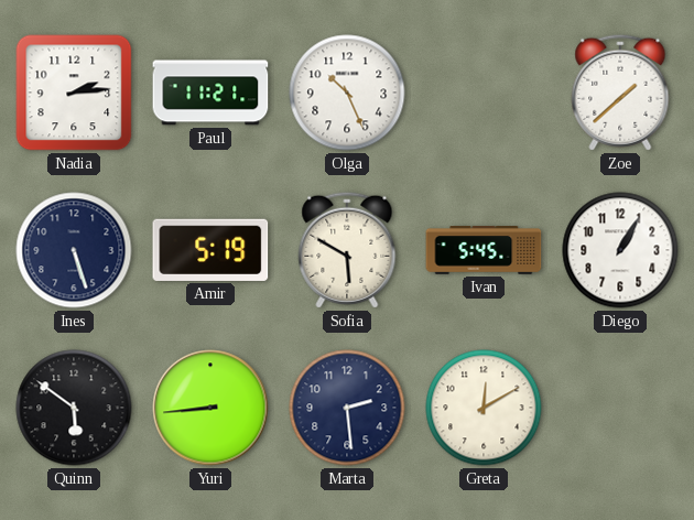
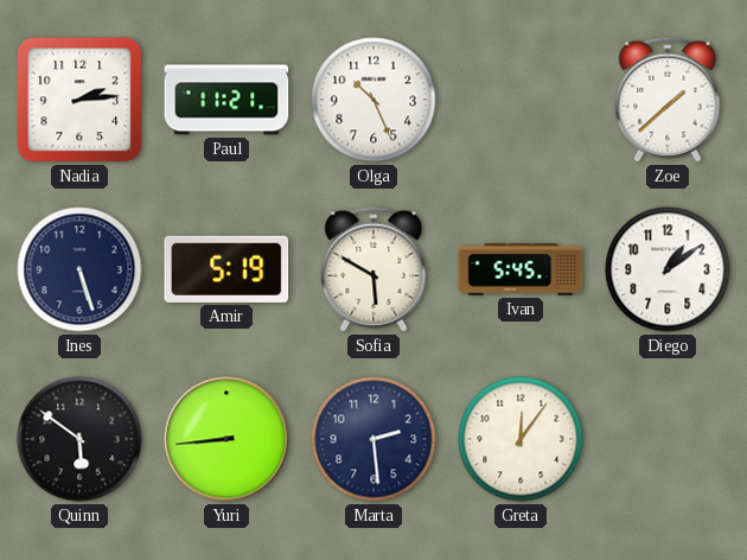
Diego: 1:05 -> 1:09 (668, 269)
Greta: 12:10 -> 12:06 (521, 439)
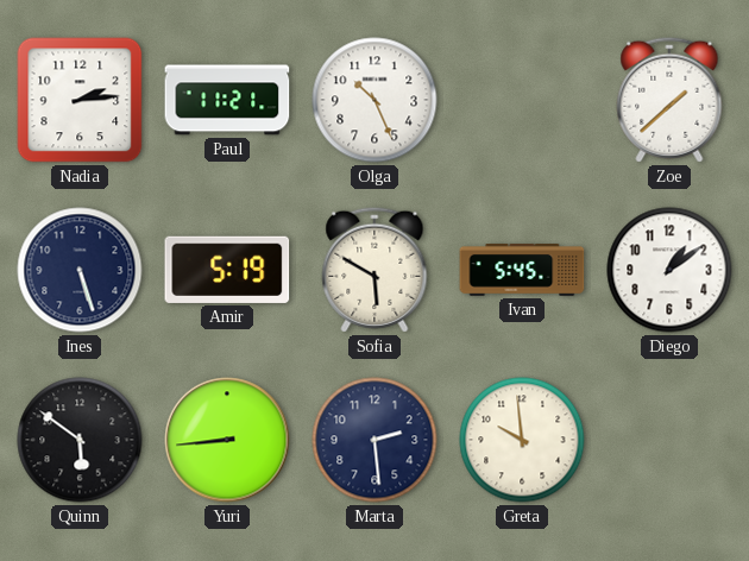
Greta: 12:06 -> 9:59 (522, 440)
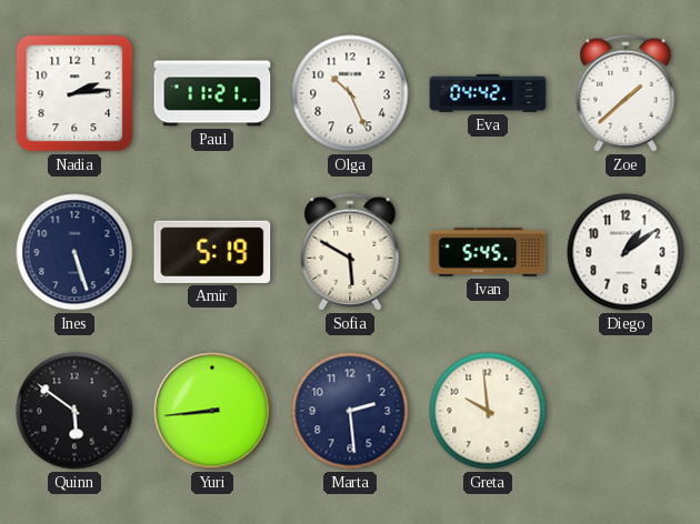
Eva: none -> 04:42 (488, 93)
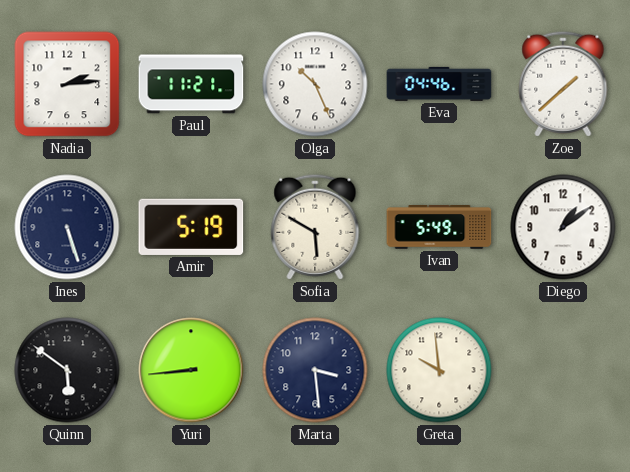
Eva: 04:42 -> 04:46 (439, 84)
Ivan: 5:45 -> 5:49 (439, 228)
Marta: 2:29 -> 3:29 (315, 370)
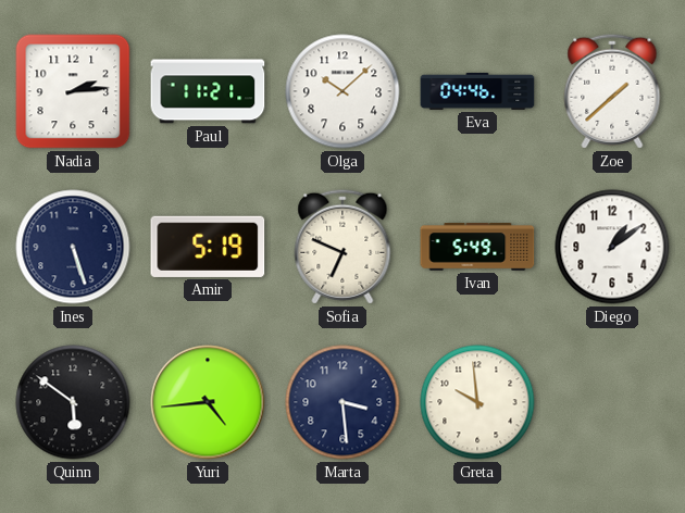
Olga: 10:26 -> 10:08 (342, 91)
Sofia: 5:50 -> 6:49 (342, 247)
Yuri: 8:44 -> 4:44 (208, 402)
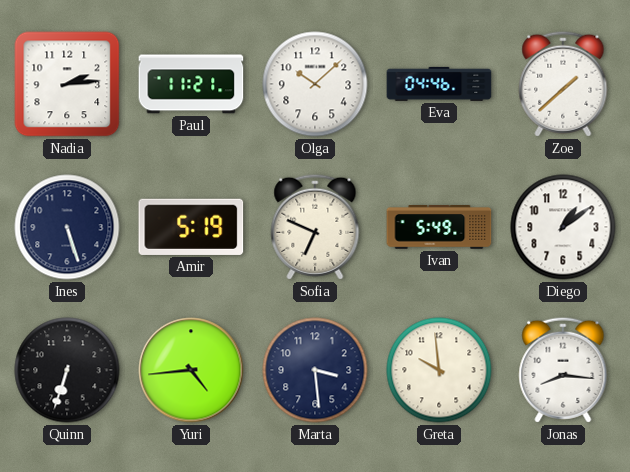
Quinn: 5:51 -> 6:33 (67, 370)
Jonas: none -> 8:16 (563, 370)
